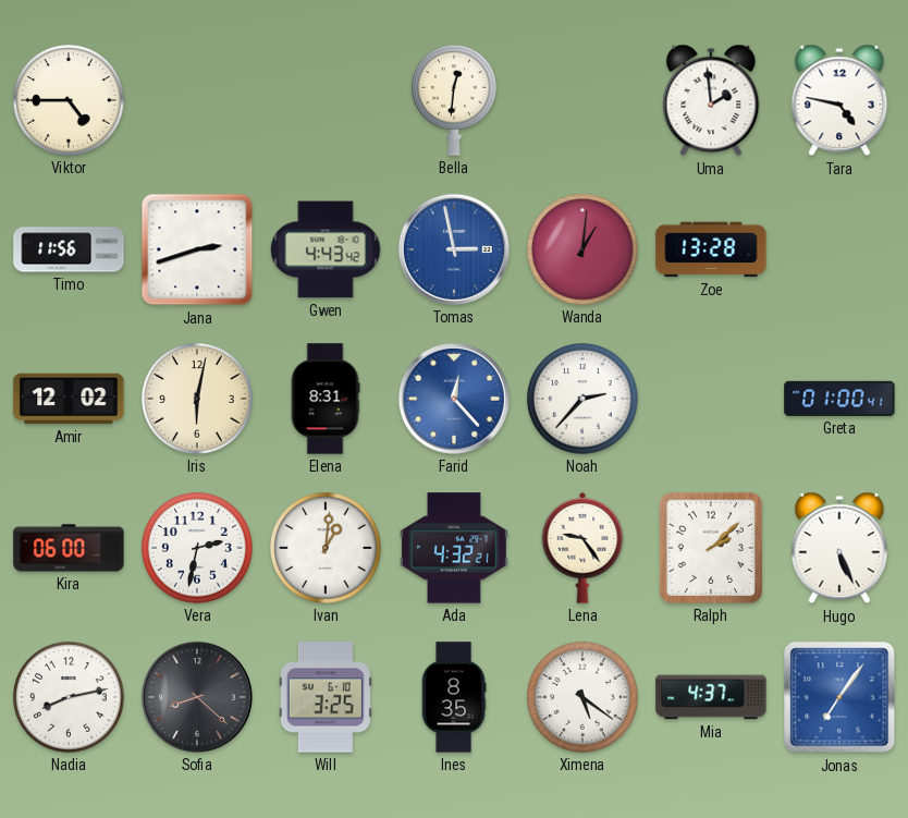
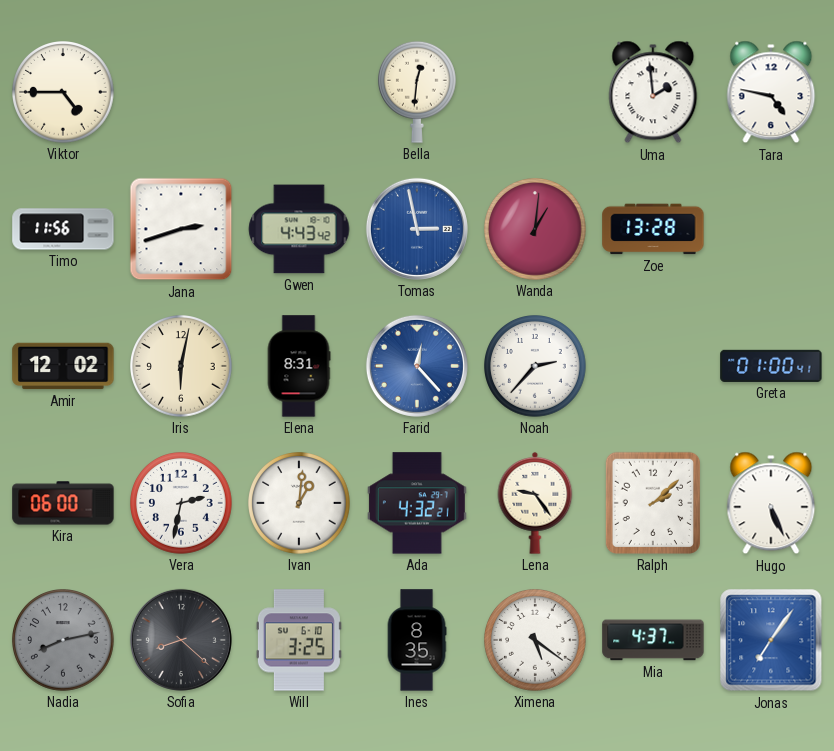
Nadia dial: white -> grey (64, 641)
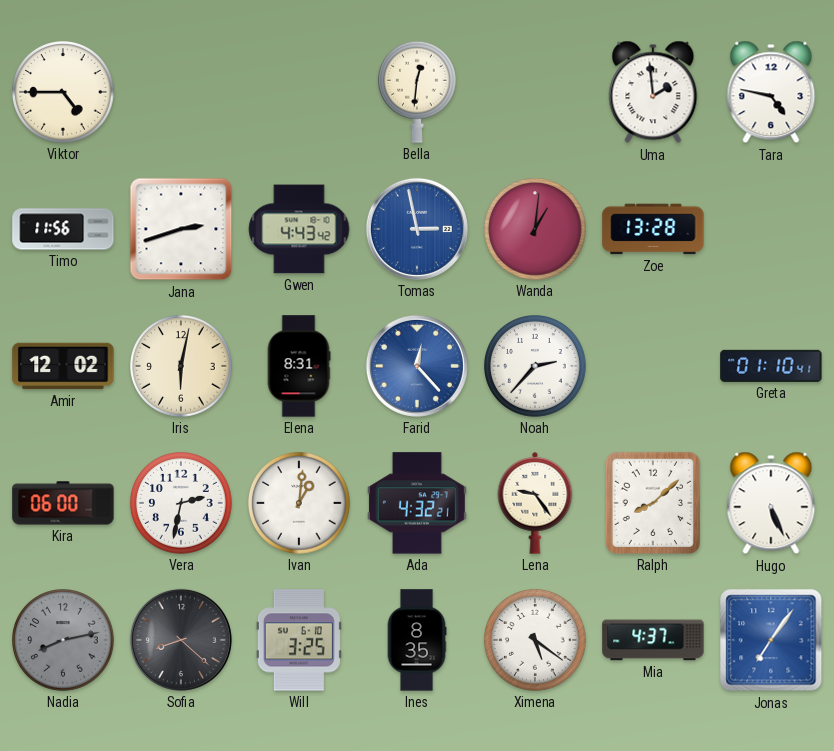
Greta: 01:00 -> 01:10 (771, 366)
Ralph: 2:08 -> 8:08 (653, 503)
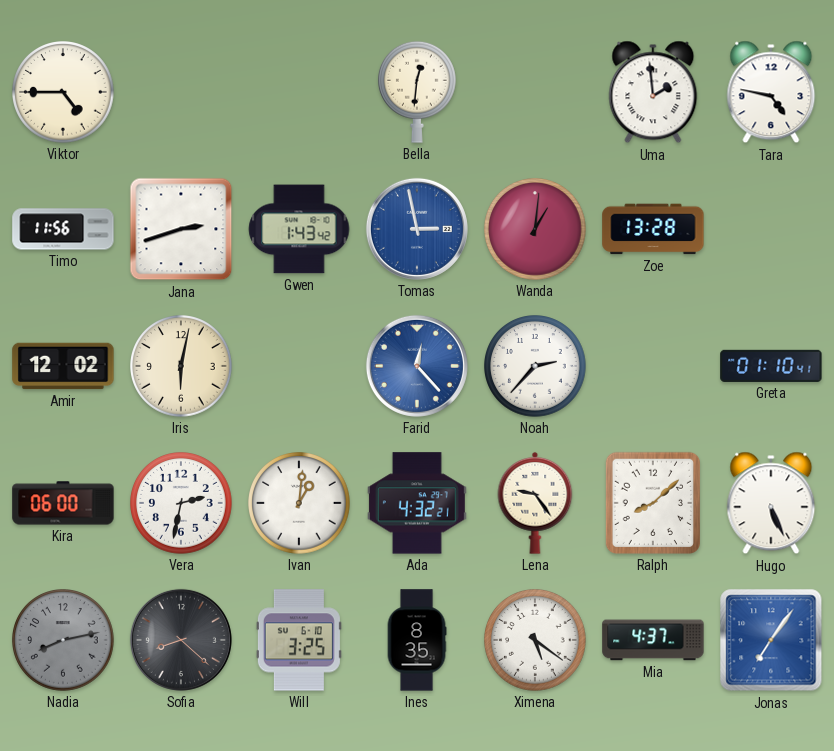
Gwen: 4:43 -> 1:43 (299, 229)
Elena: 8:31 -> none (299, 366)
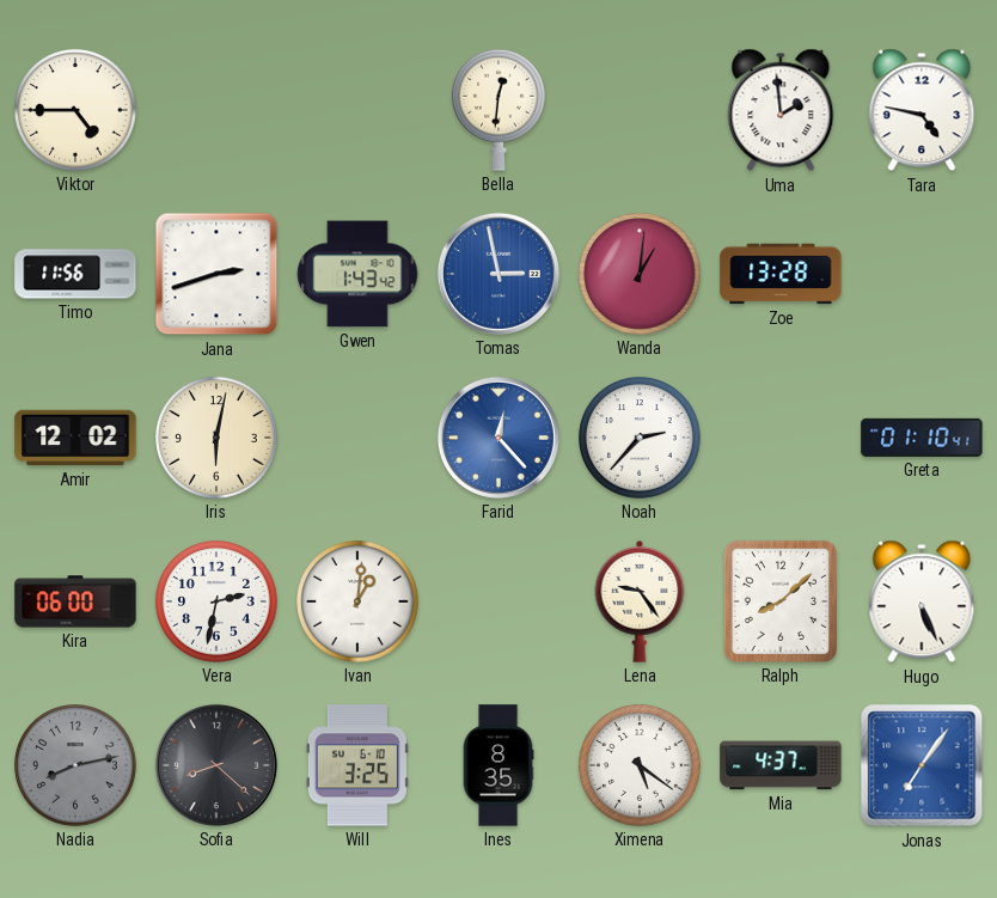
Ada: 4:32 -> none (417, 503)
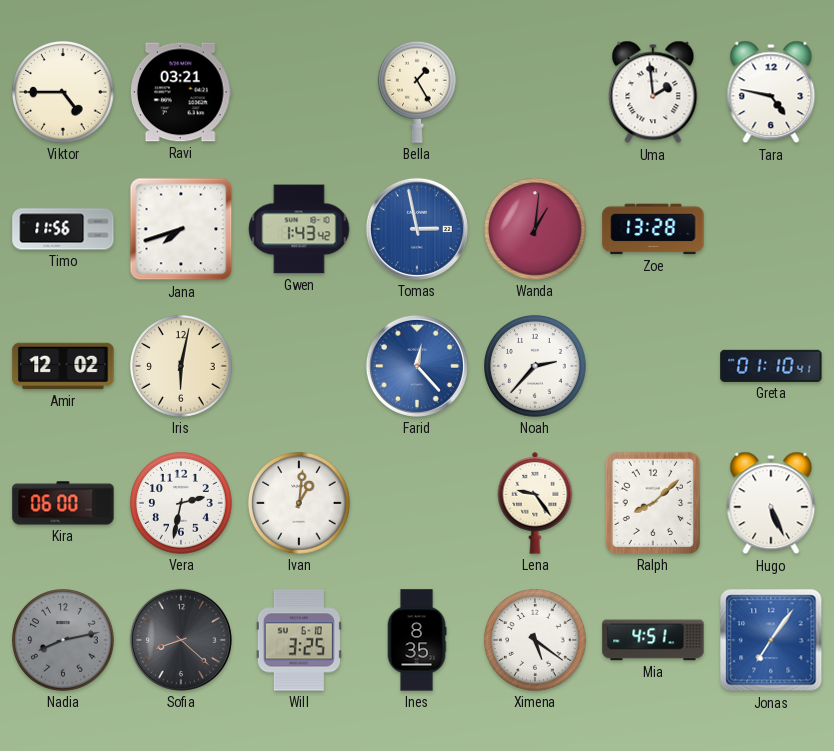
Ravi: none -> 03:21 (181, 92)
Bella: 12:31 -> 1:25 (418, 92)
Jana: 2:42 -> 7:42 (181, 229)
Mia: 4:37 -> 4:51 (653, 640)
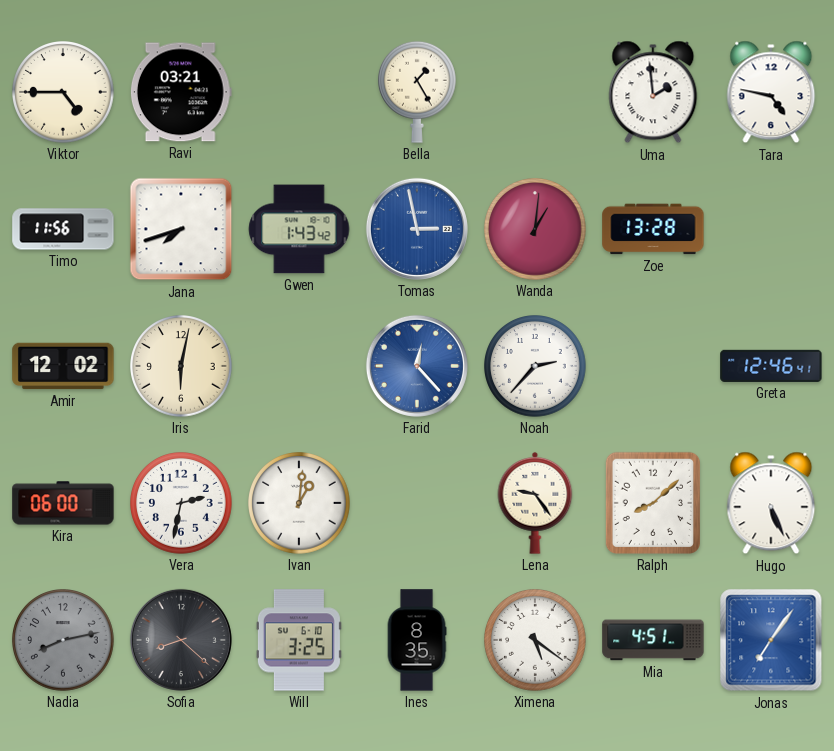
Greta: 01:10 -> 12:46 (771, 366)
